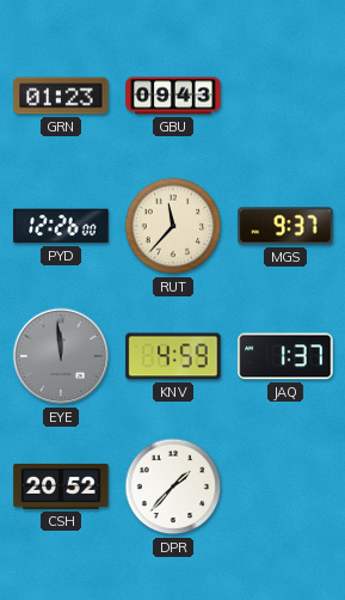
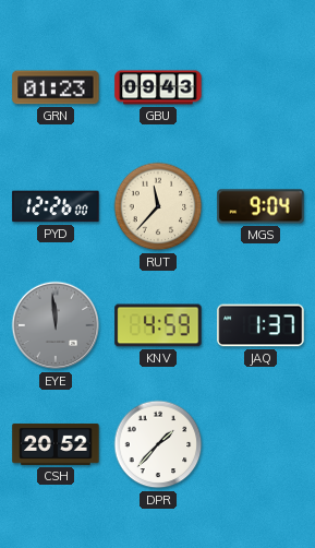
MGS: 9:37 -> 9:04 (261, 206)
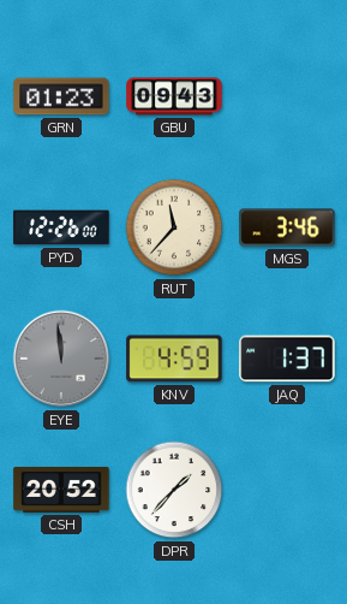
MGS: 9:04 -> 3:46 (287, 227)
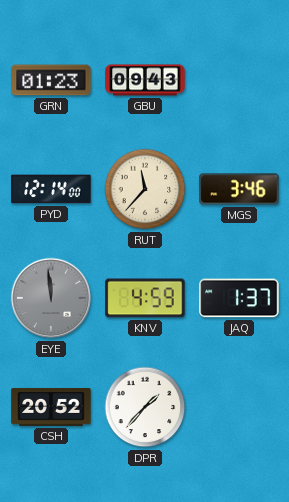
PYD: 12:26 -> 12:14 (51, 189)
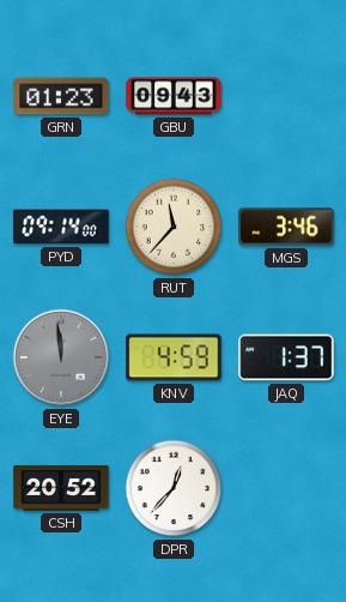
PYD: 12:14 -> 09:14 (61, 227)
DPR: 1:37 -> 12:37 (174, 488)
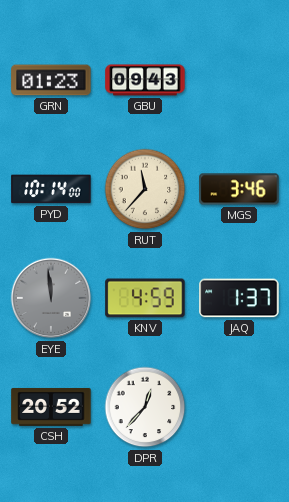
PYD: 09:14 -> 10:14 (51, 189)
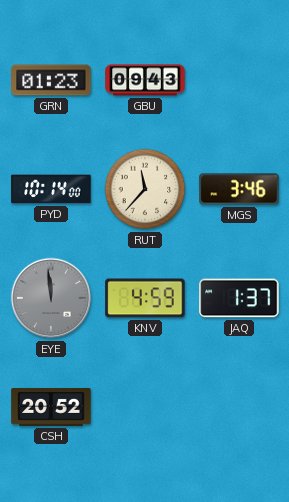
DPR: 12:37 -> none (145, 407)
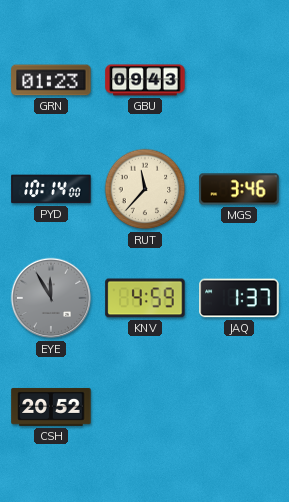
EYE: 11:59 -> 11:55 (51, 298)
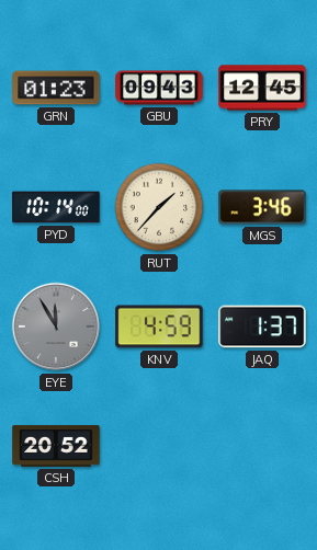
PRY: none -> 12:45 (262, 88)
RUT: 11:37 -> 1:37 (159, 207)
